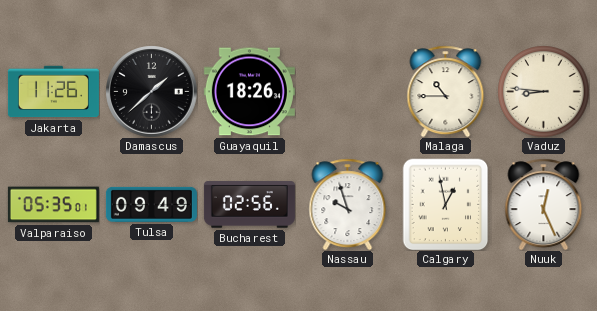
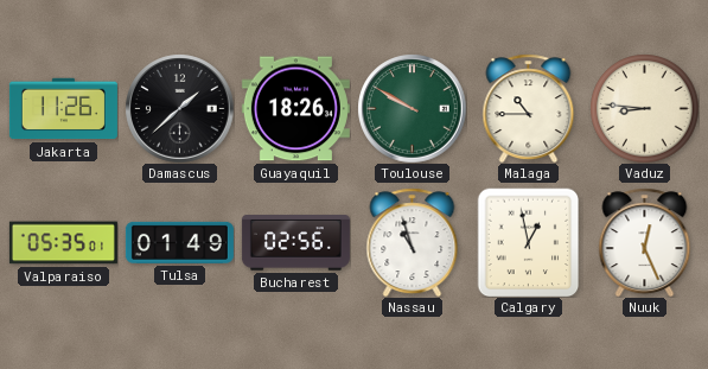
Toulouse: none -> 9:50 (412, 108)
Tulsa: 09:49 -> 01:49 (179, 242)
Nassau: 9:57 -> 10:57 (413, 242)
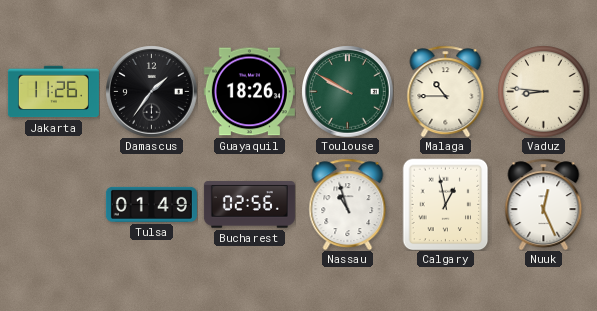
Damascus: 1:38 -> 1:36 (151, 91)
Valparaiso: 05:35 -> none (63, 243)
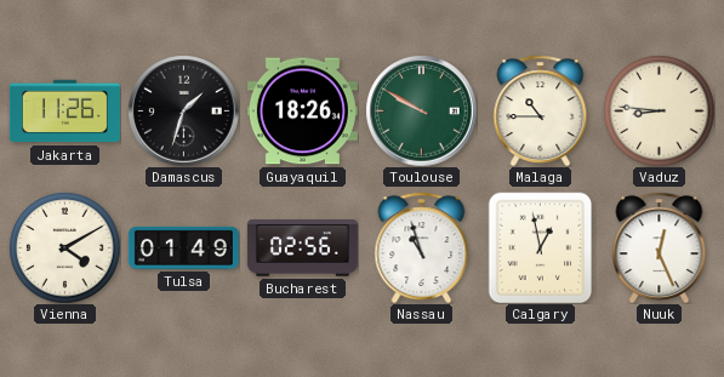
Damascus: 1:36 -> 1:33 (183, 110)
Vienna: none -> 4:10 (64, 247)
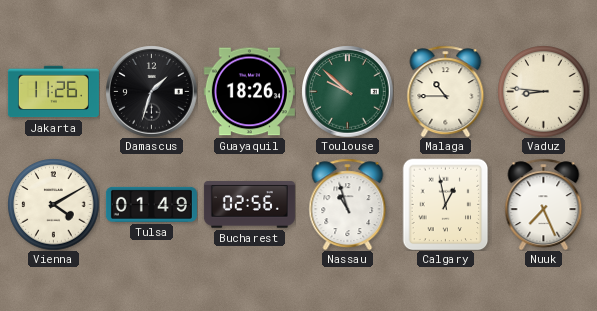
Toulouse: 9:50 -> 9:52 (347, 91)
Nuuk: 12:26 -> 7:26 (544, 204)
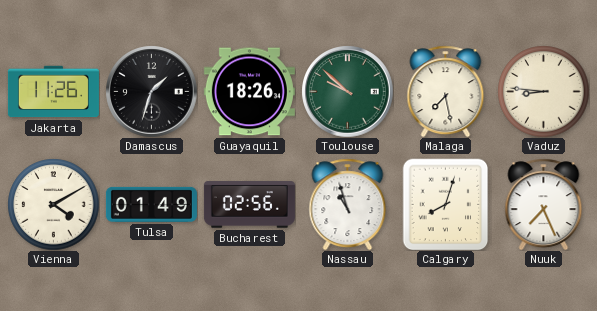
Malaga: 10:45 -> 7:28 (446, 91)
Calgary: 12:58 -> 8:03 (446, 204)
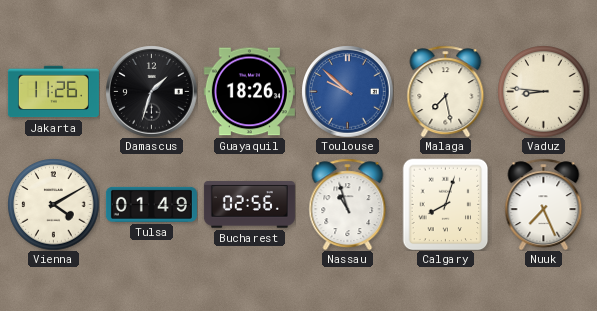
Toulouse dial: green -> blue (347, 91)
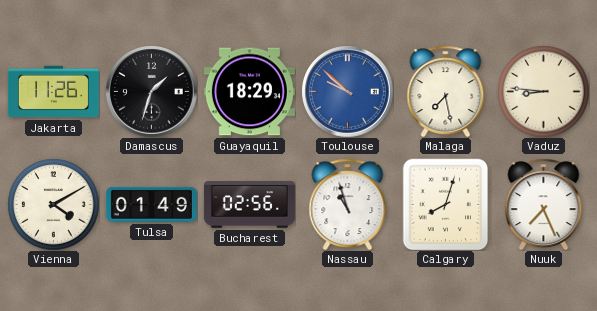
Guayaquil: 18:26 -> 18:29 (249, 92)
